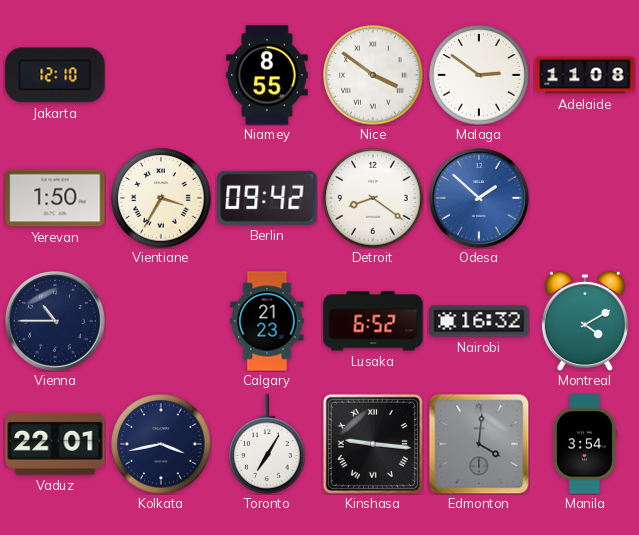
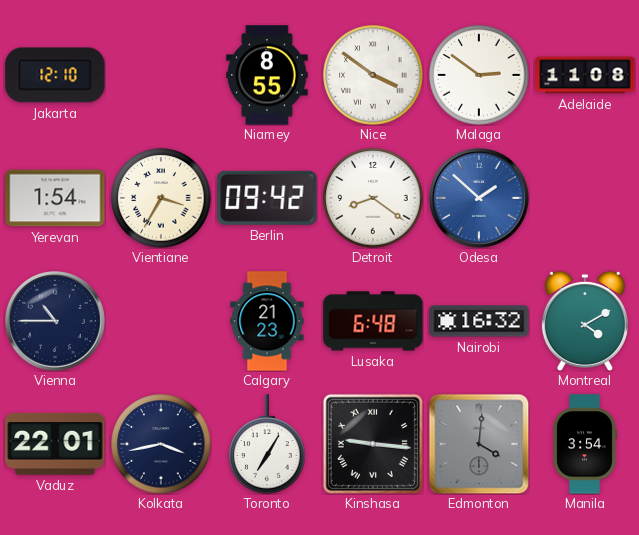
Yerevan: 1:50 -> 1:54 (55, 198)
Lusaka: 6:52 -> 6:48 (373, 321)
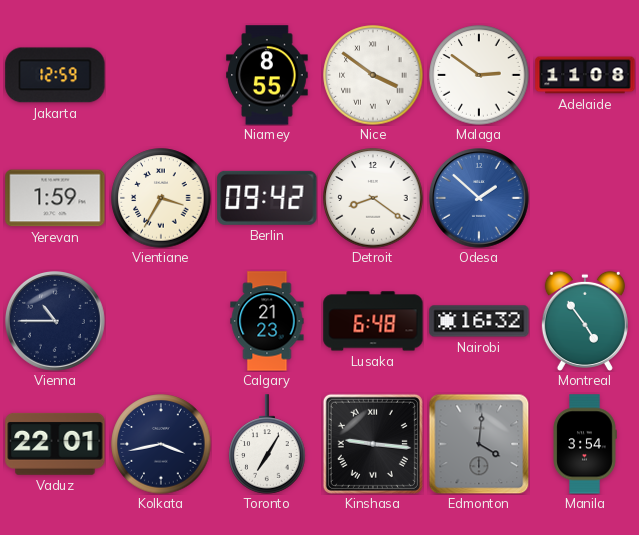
Jakarta: 12:10 -> 12:59 (55, 75)
Yerevan: 1:54 -> 1:59 (55, 198)
Montreal: 4:10 -> 4:54 (585, 320)
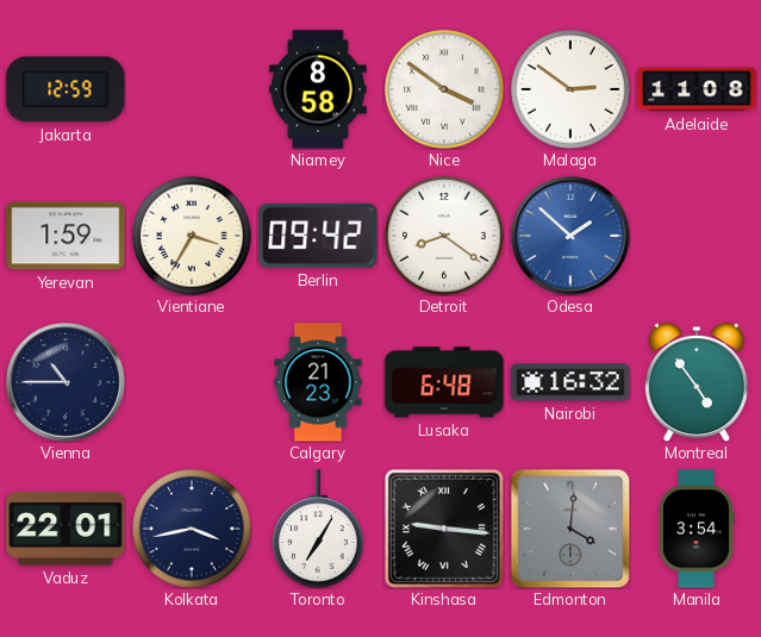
Niamey: 8:55 -> 8:58 (318, 89)
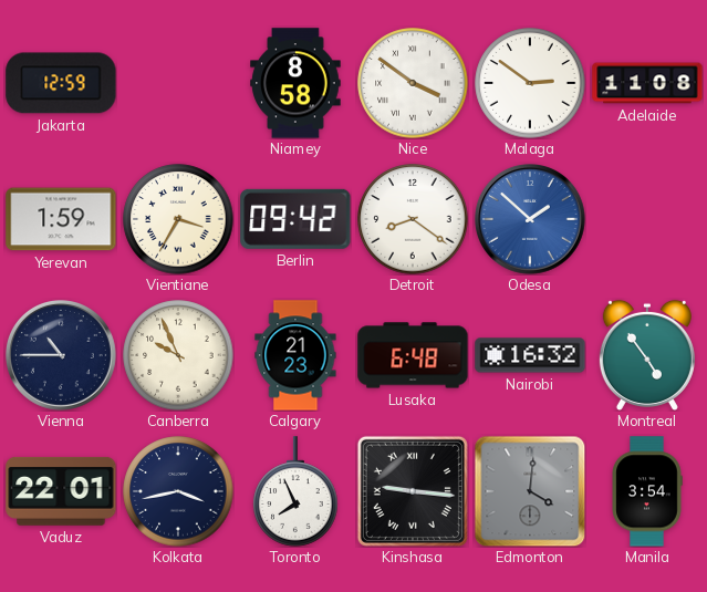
Canberra: none -> 9:56 (178, 355)
Toronto: 7:05 -> 7:56 (295, 491)
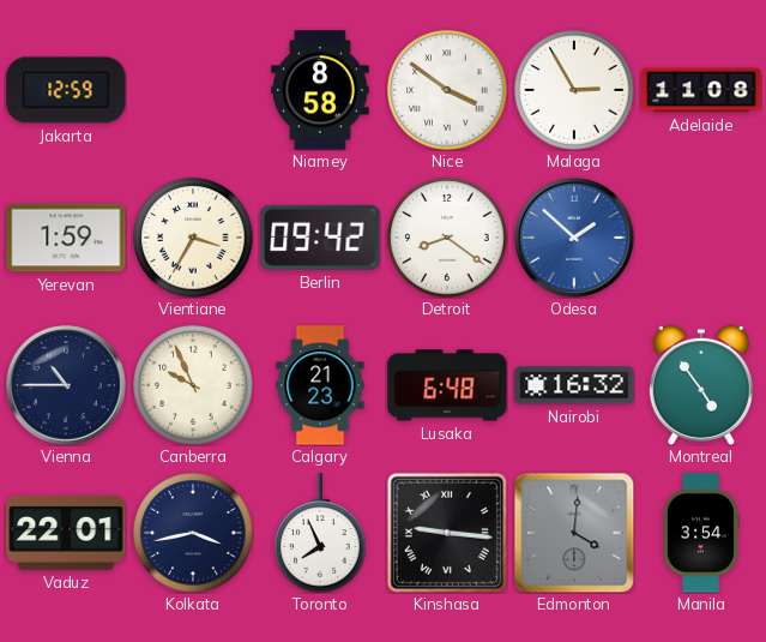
Malaga: 2:51 -> 2:55 (574, 90)
